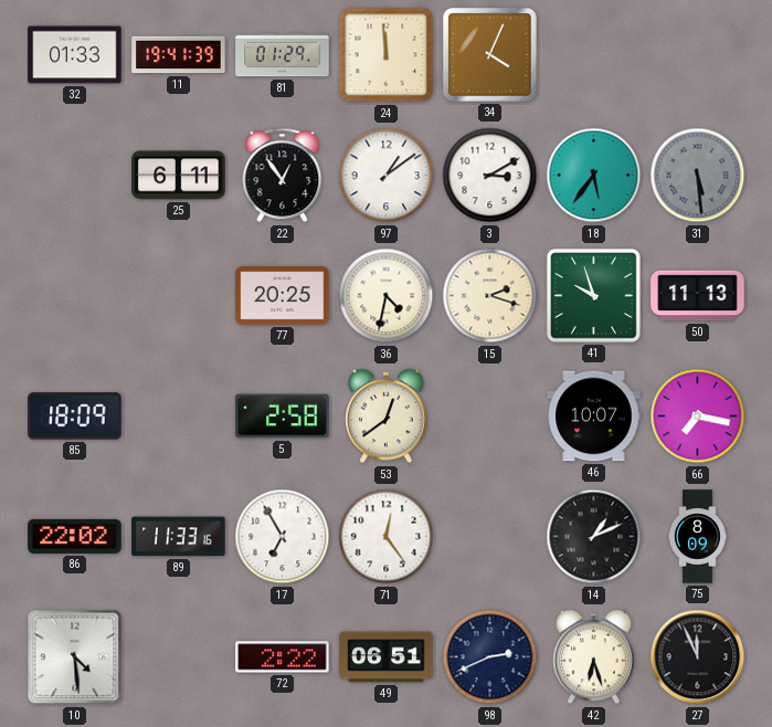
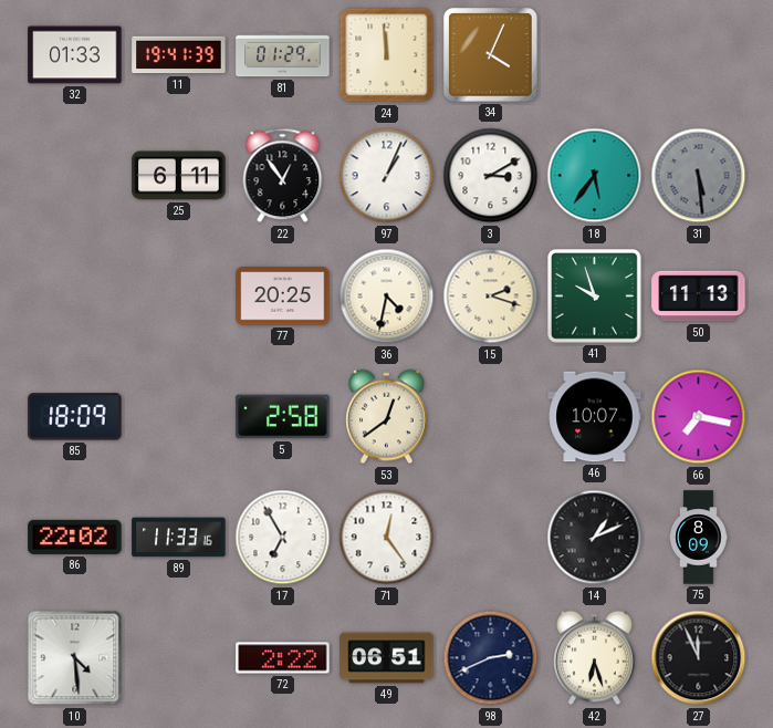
97: 1:09 -> 1:04 (387, 176)
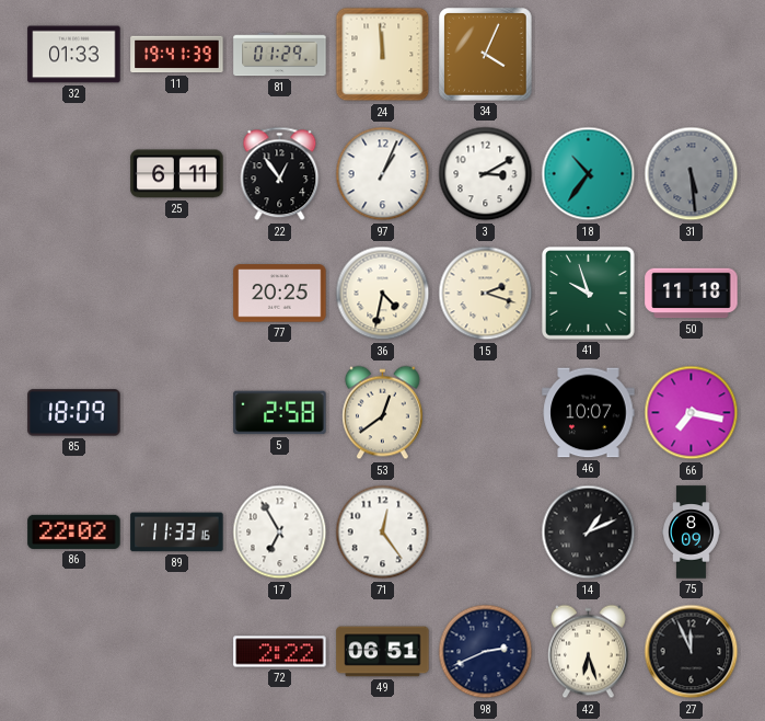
18: 5:36 -> 10:36 (589, 174)
50: 11:13 -> 11:18 (692, 294)
10: 4:29 -> none (75, 658)
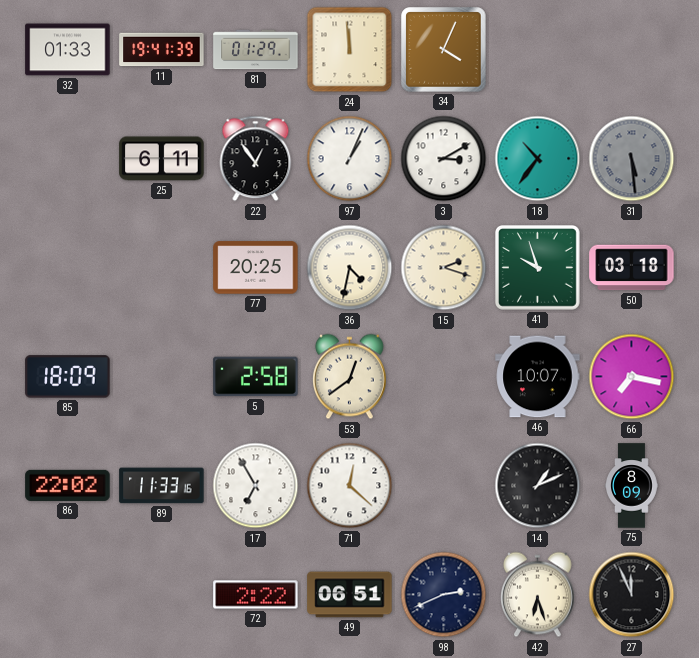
50: 11:18 -> 03:18 (632, 268)
71: 12:24 -> 12:22 (350, 486)
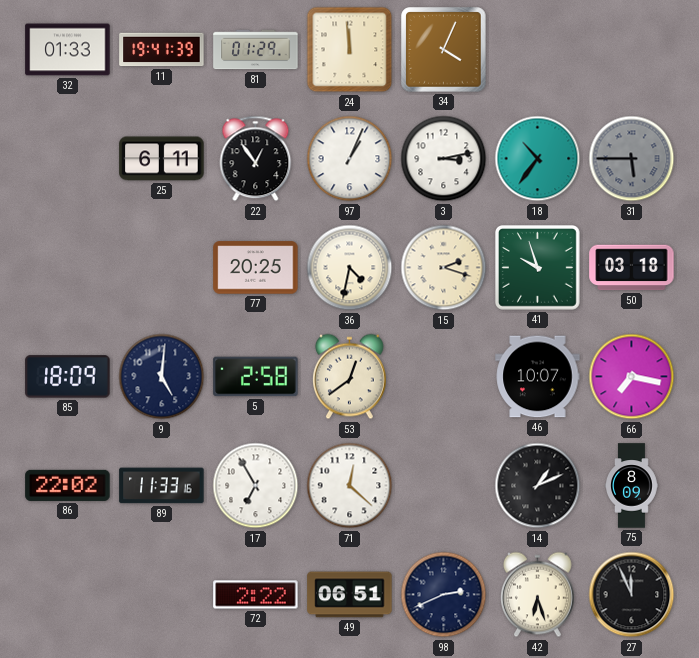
3: 3:10 -> 3:13 (444, 159)
31: 5:29 -> 5:45 (632, 159)
9: none -> 5:01 (162, 377)
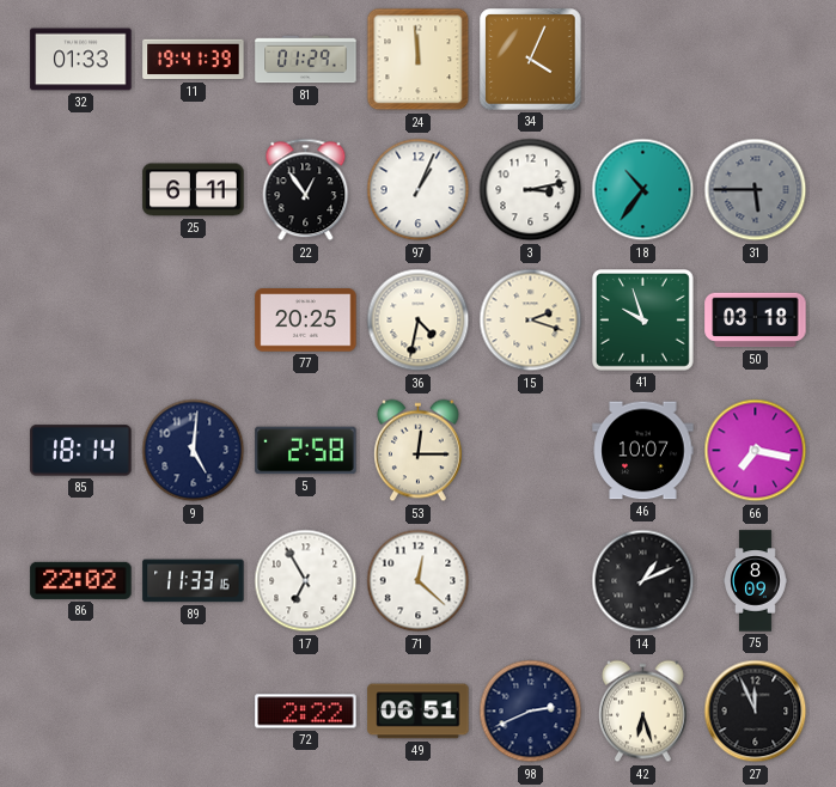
85: 18:09 -> 18:14 (81, 451)
53: 12:39 -> 12:15 (419, 451)
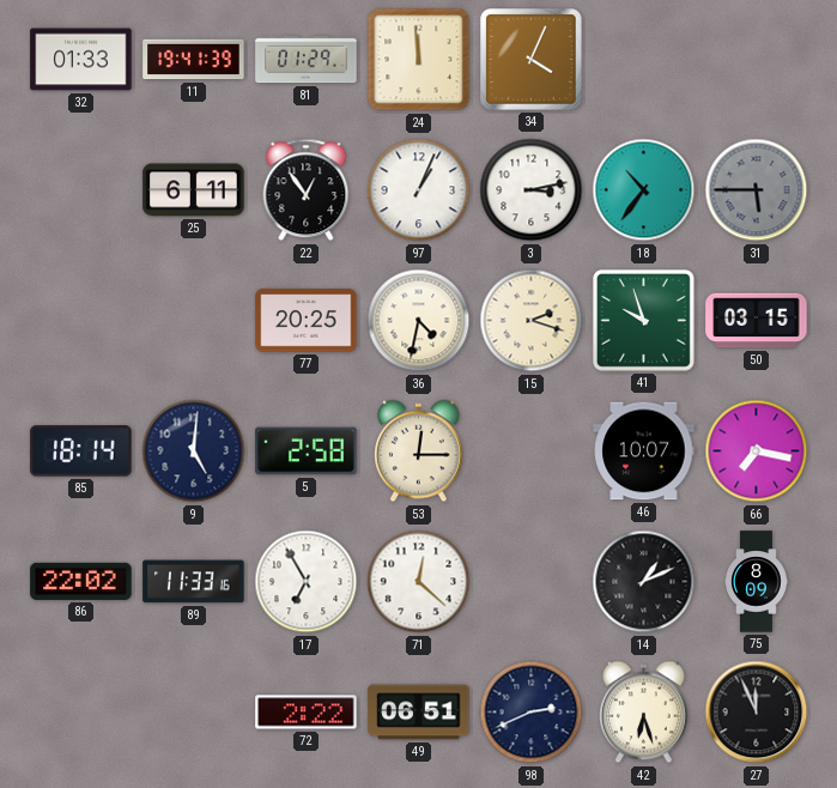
50: 03:18 -> 03:15 (757, 321)
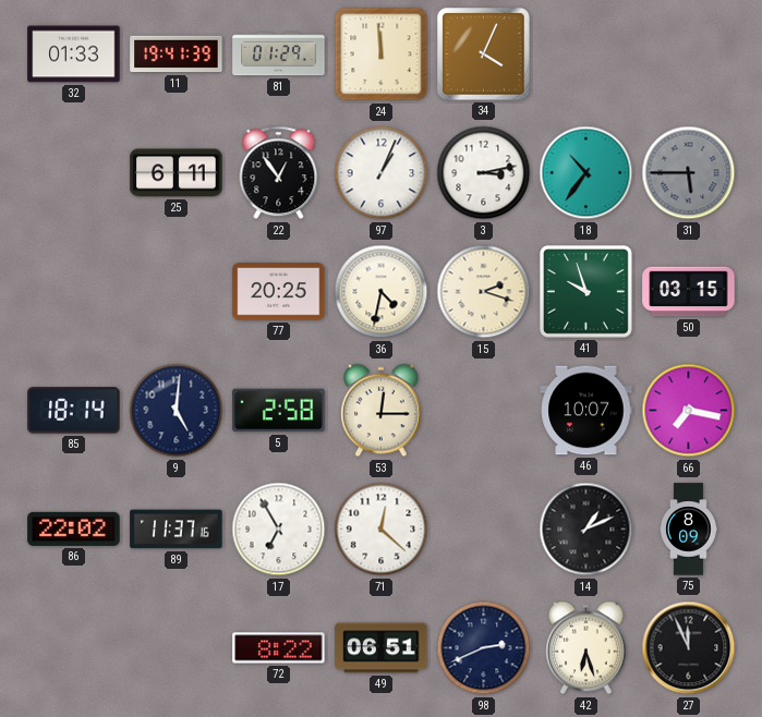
89: 11:33 -> 11:37 (177, 530)
72: 2:22 -> 8:22 (279, 648)
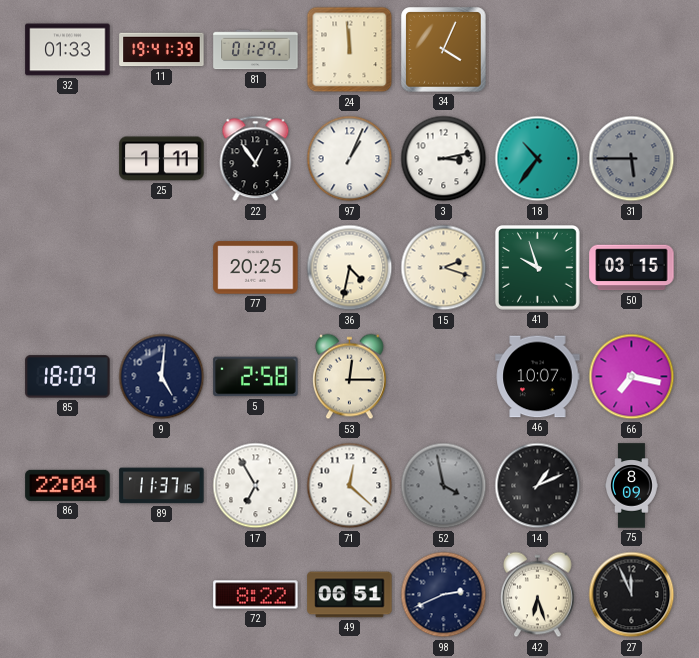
25: 6:11 -> 1:11 (162, 159)
85: 18:14 -> 18:09 (68, 377)
86: 22:02 -> 22:04 (68, 485)
52: none -> 3:58 (444, 486)
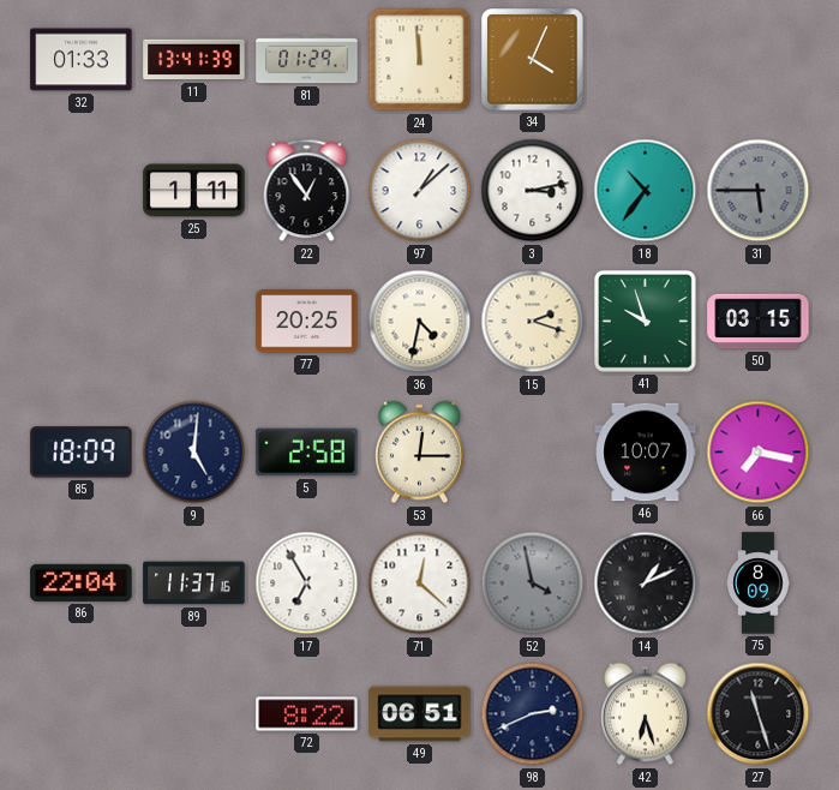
11: 19:41 -> 13:41 (194, 60)
97: 1:04 -> 1:08 (420, 191)
27: 11:56 -> 11:27 (759, 714)
